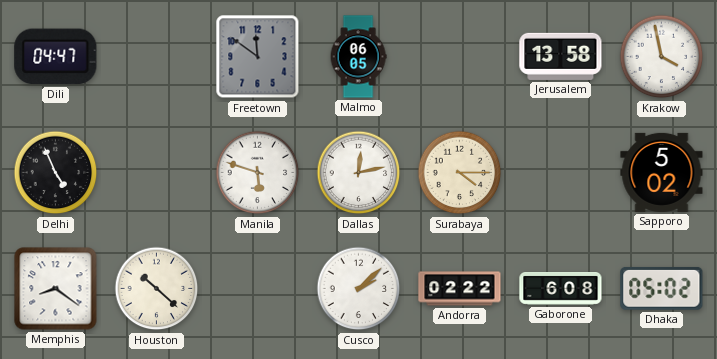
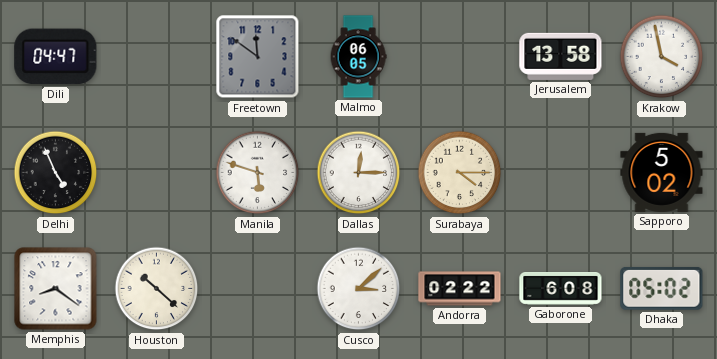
Dallas: 12:13 -> 12:15 (359, 173)
Cusco: 2:08 -> 3:08 (359, 289)
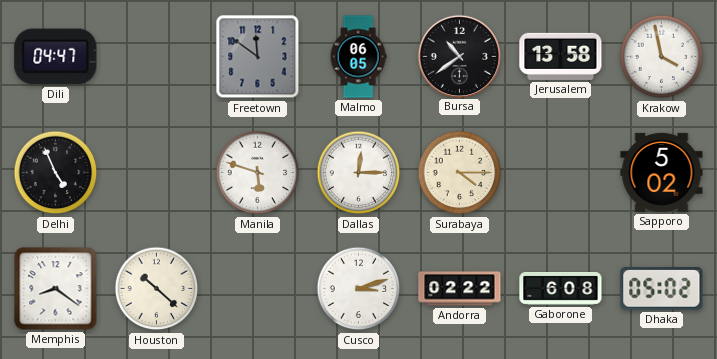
Bursa: none -> 10:39 (459, 56)
Cusco: 3:08 -> 3:12 (359, 289)
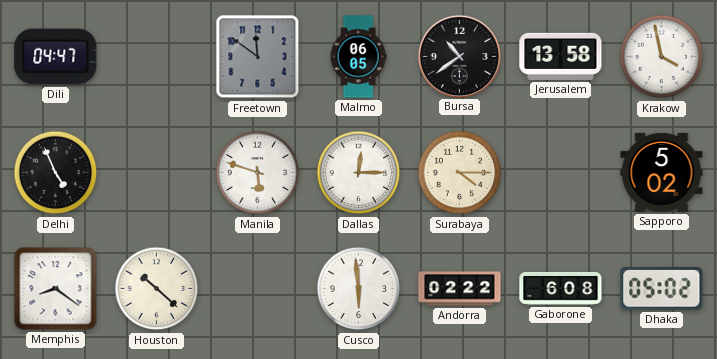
Cusco: 3:12 -> 5:59 (359, 289)
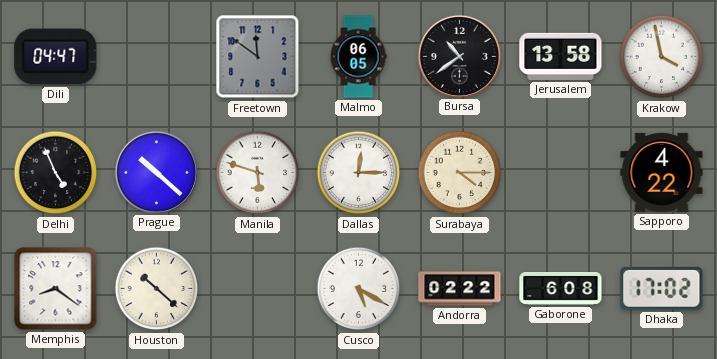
Prague: none -> 10:22 (156, 172)
Sapporo: 5:02 -> 4:22 (662, 172)
Cusco: 5:59 -> 5:20 (359, 289)
Dhaka: 05:02 -> 17:02 (662, 288)
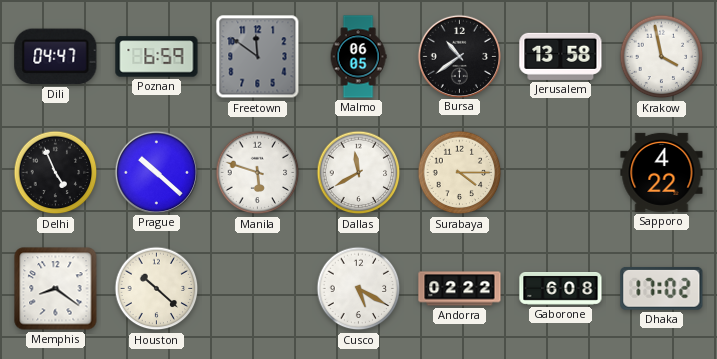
Poznan: none -> 6:59 (157, 57)
Dallas: 12:15 -> 11:40 (359, 173)
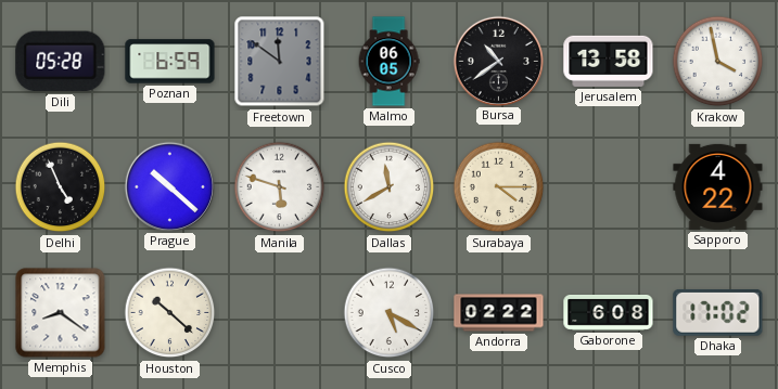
Dili: 04:47 -> 05:28 (61, 62)
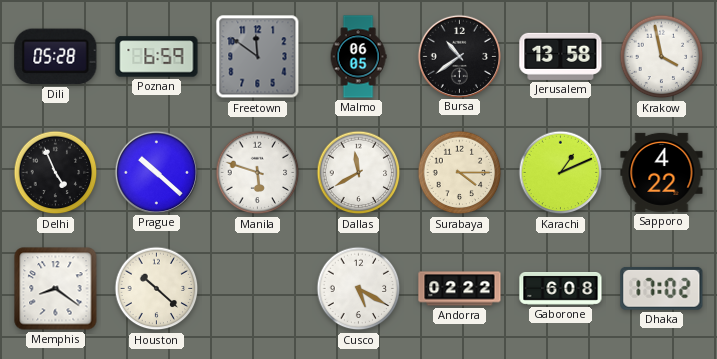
Karachi: none -> 1:11 (561, 173)
